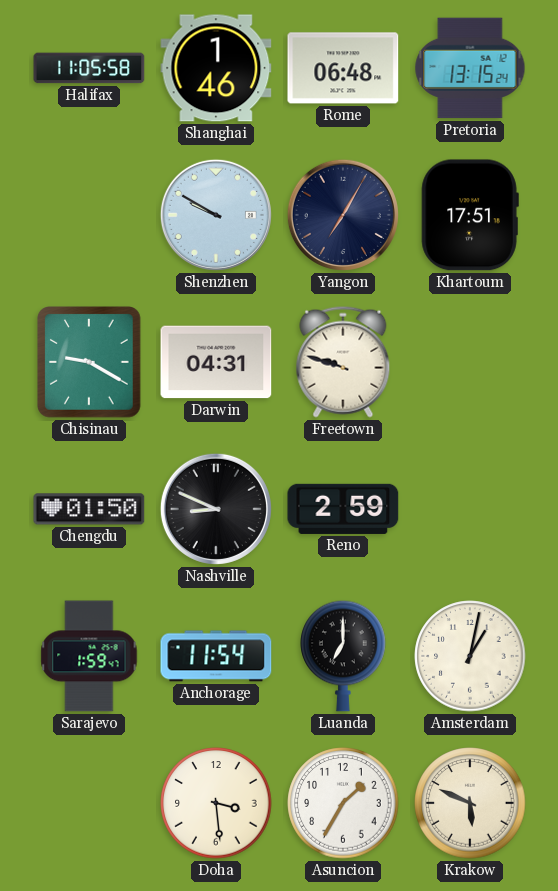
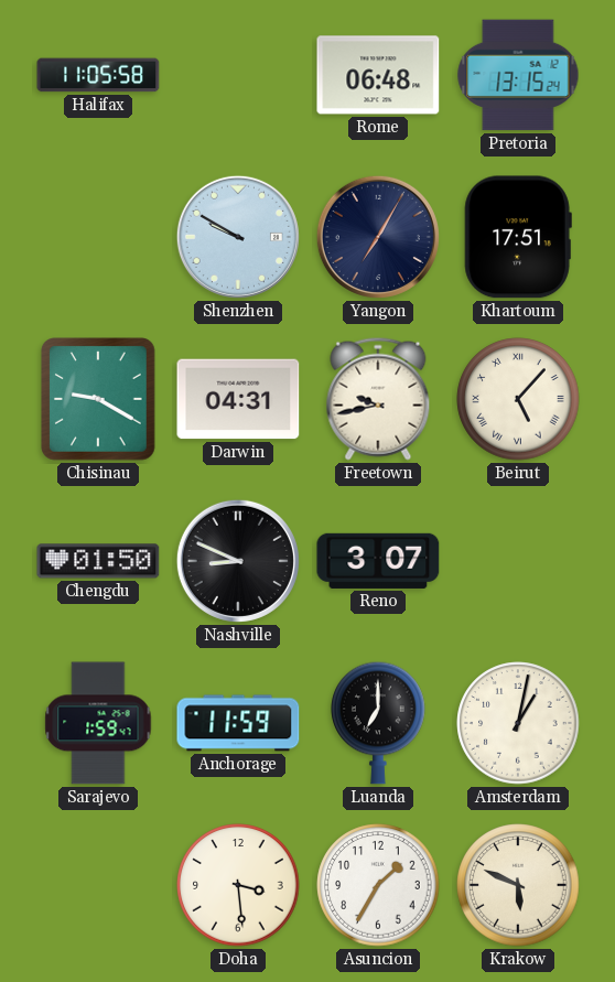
Shanghai: 1:46 -> none (216, 68)
Freetown: 9:48 -> 9:43 (378, 399)
Beirut: none -> 5:07 (518, 399)
Reno: 2:59 -> 3:07 (378, 561)
Anchorage: 11:54 -> 11:59 (238, 723)
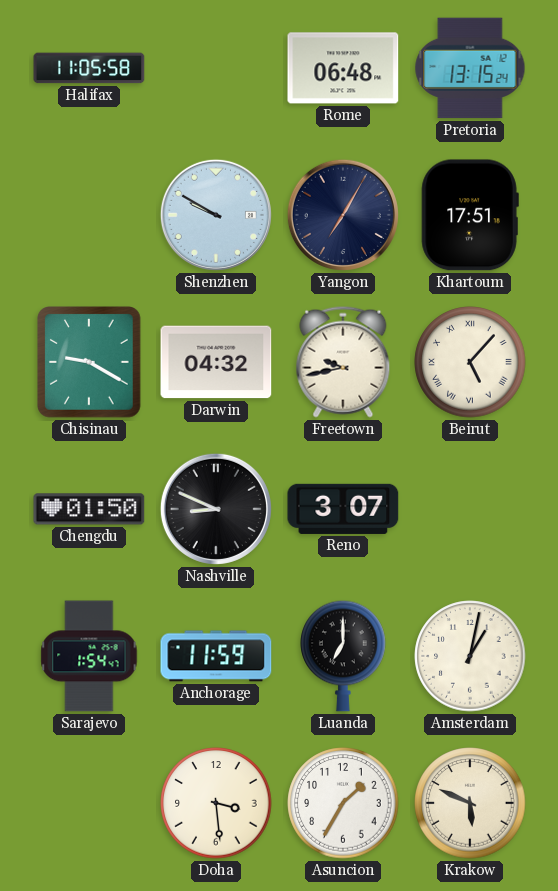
Darwin: 04:31 -> 04:32 (216, 362)
Sarajevo: 1:59 -> 1:54 (89, 656)
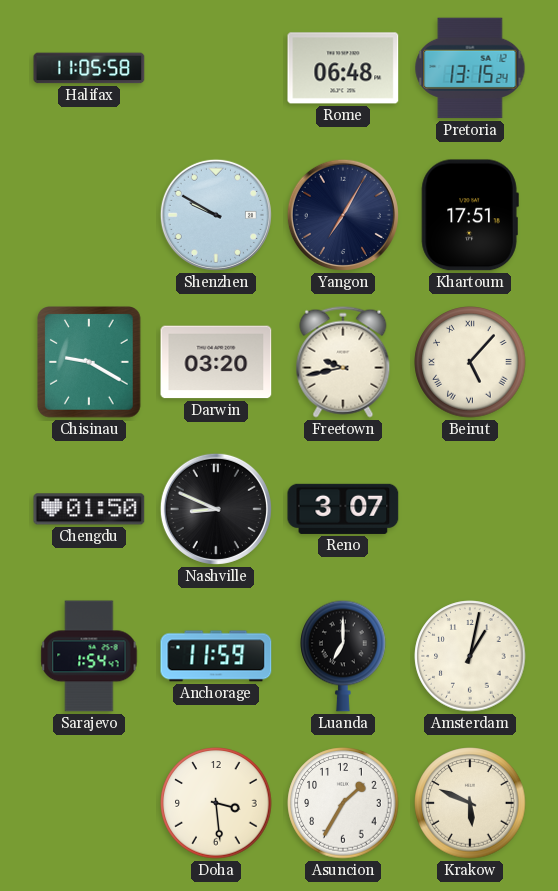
Darwin: 04:32 -> 03:20 (216, 362)
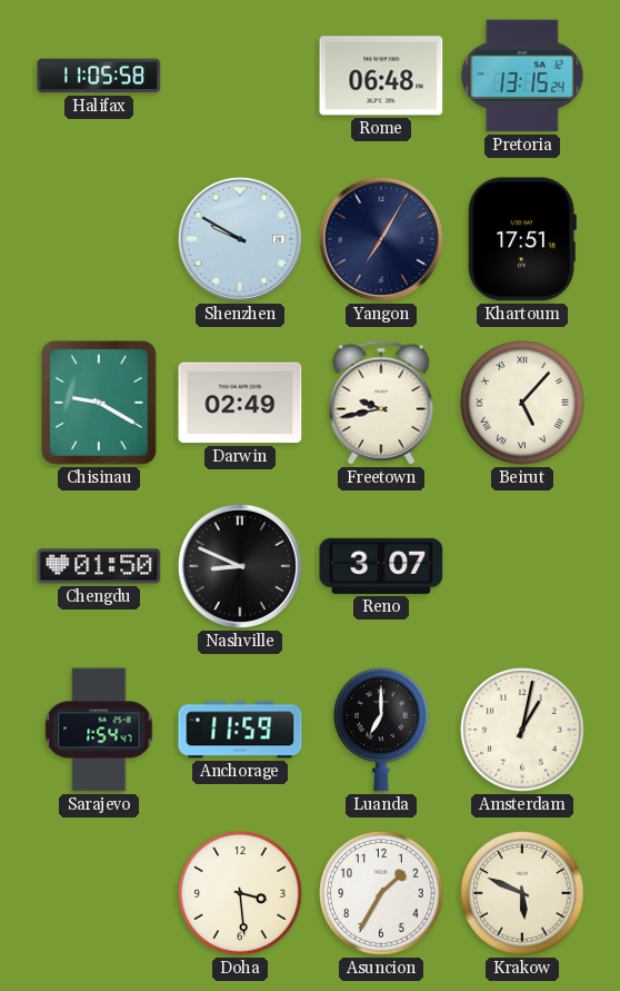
Darwin: 03:20 -> 02:49 (240, 403)
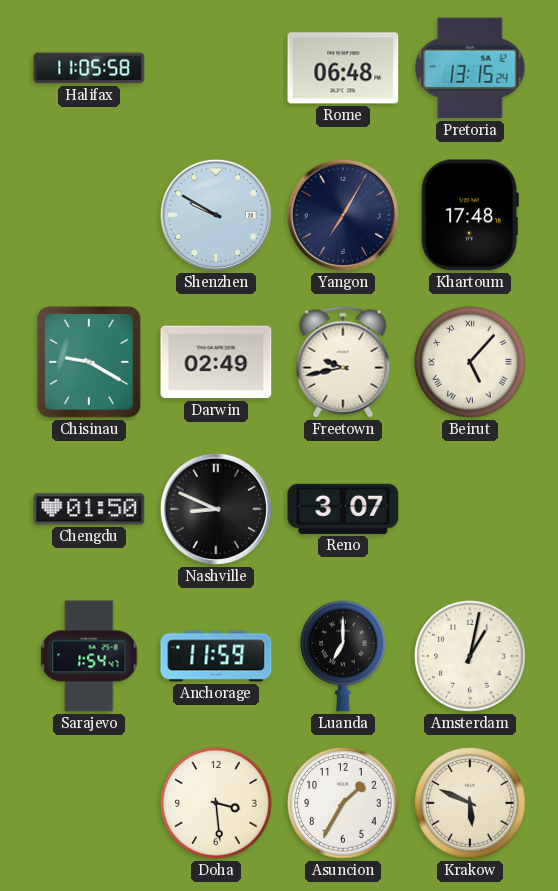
Khartoum: 17:51 -> 17:48 (470, 215)
